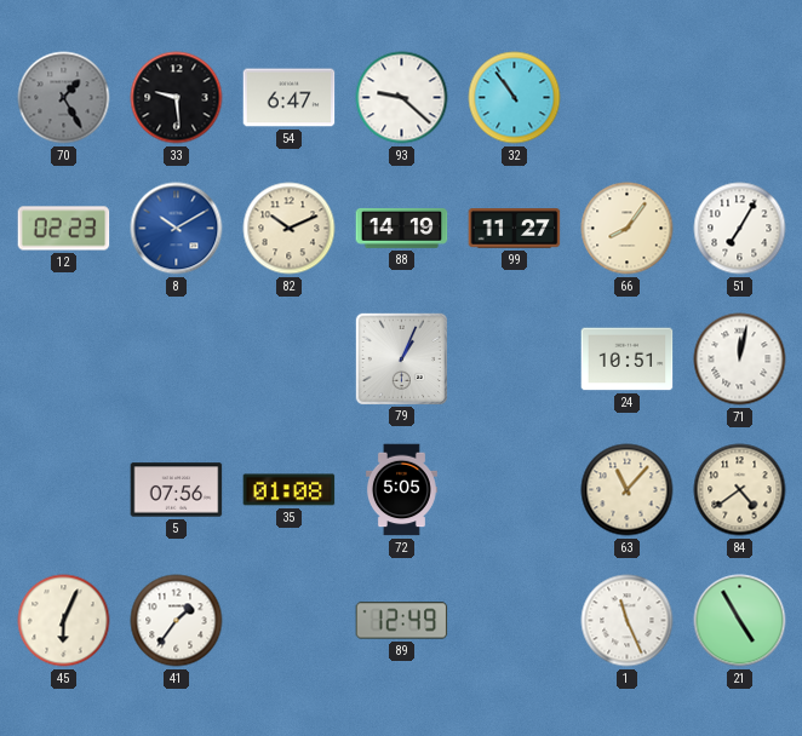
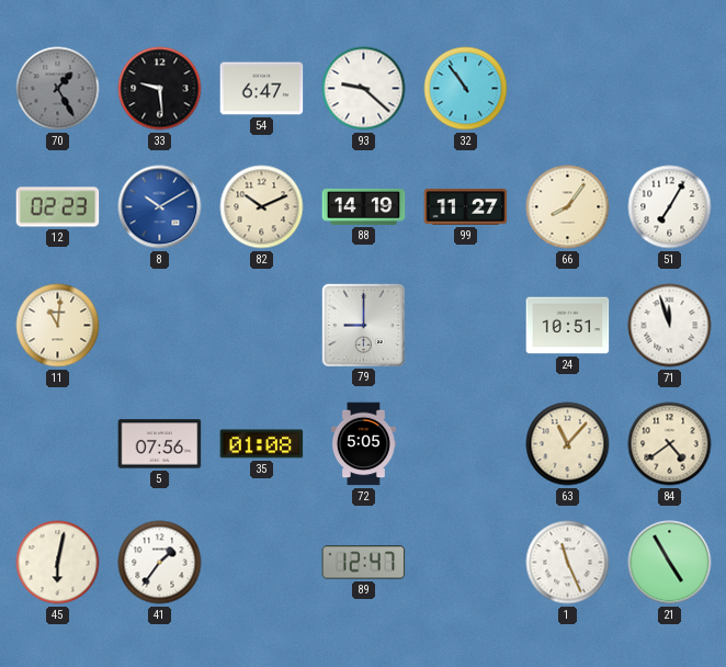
11: none -> 11:01 (58, 326)
79: 1:04 -> 9:00 (363, 325)
71: 12:02 -> 11:57 (670, 326)
45: 6:04 -> 6:02 (58, 563)
89: 12:49 -> 12:47 (364, 563)
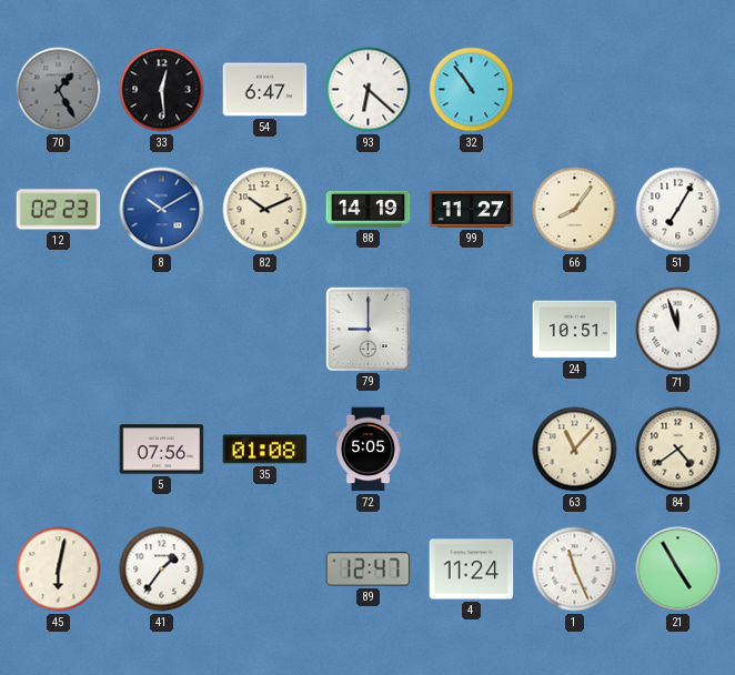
33: 9:29 -> 12:29 (162, 90)
93: 9:22 -> 6:22 (369, 90)
11: 11:01 -> none (58, 326)
4: none -> 11:24 (472, 570)
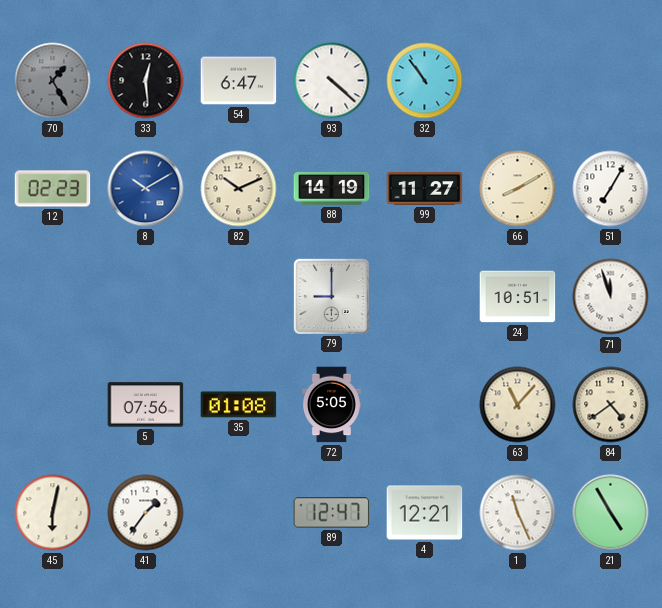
93: 6:22 -> 4:22 (332, 81)
66: 8:06 -> 8:10 (518, 189)
4: 11:24 -> 12:21 (425, 513)
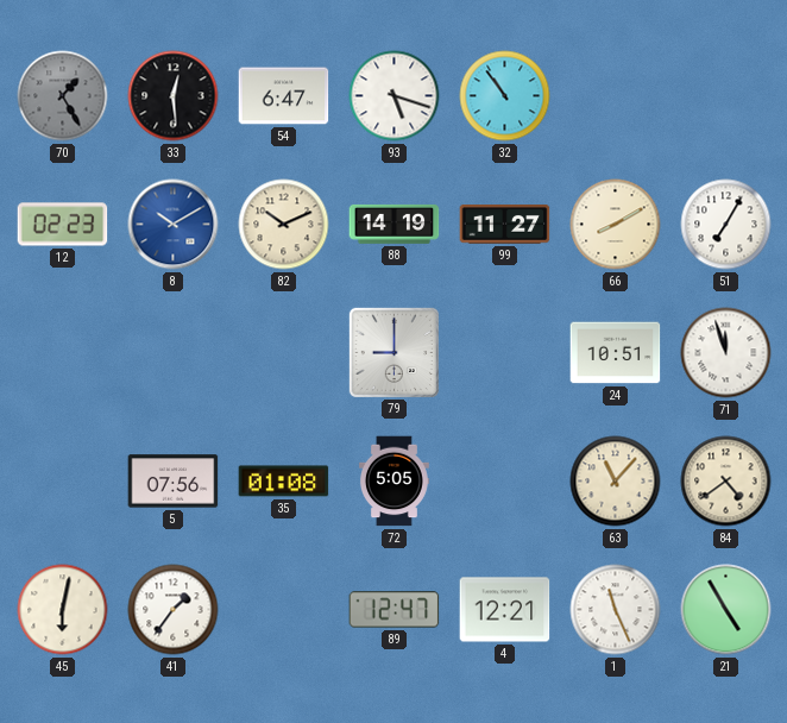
93: 4:22 -> 5:18 (395, 96)
